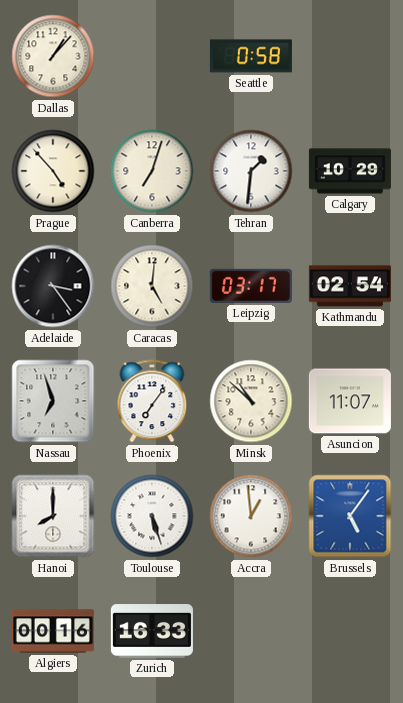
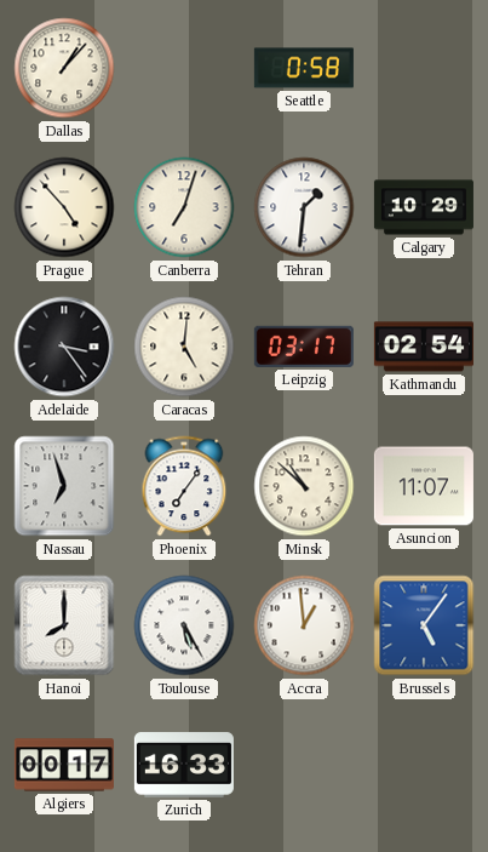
Toulouse: 5:27 -> 5:25 (184, 625)
Algiers: 00:16 -> 00:17 (64, 765)
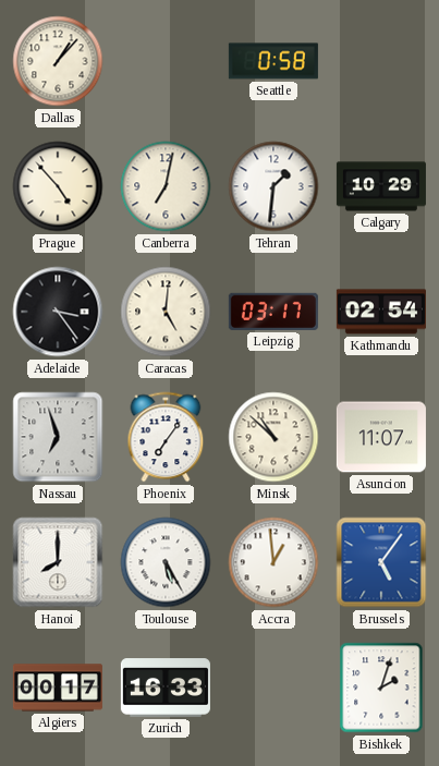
Canberra: 7:03 -> 7:02 (166, 186)
Bishkek: none -> 2:03 (381, 688)
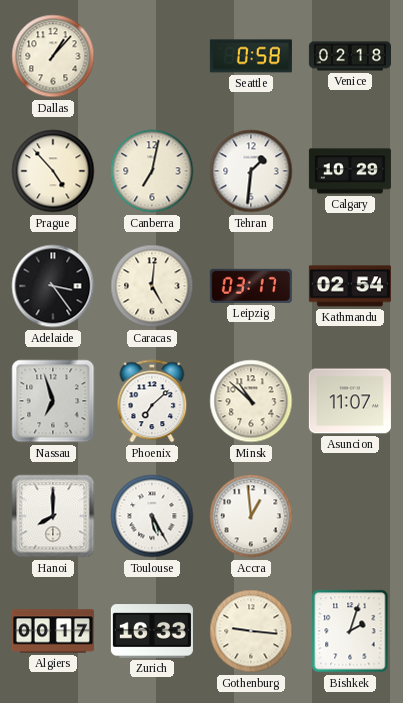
Venice: none -> 02:18 (350, 56)
Phoenix: 7:06 -> 7:08 (152, 401)
Brussels: 5:06 -> none (381, 562)
Gothenburg: none -> 9:16 (251, 631)
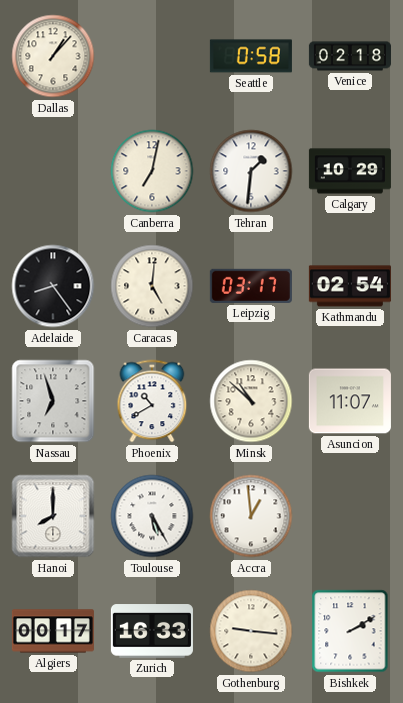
Prague: 4:53 -> none (53, 171)
Adelaide: 3:24 -> 8:24 (53, 286)
Phoenix: 7:08 -> 10:40 (152, 401)
Bishkek: 2:03 -> 2:10 (350, 631)
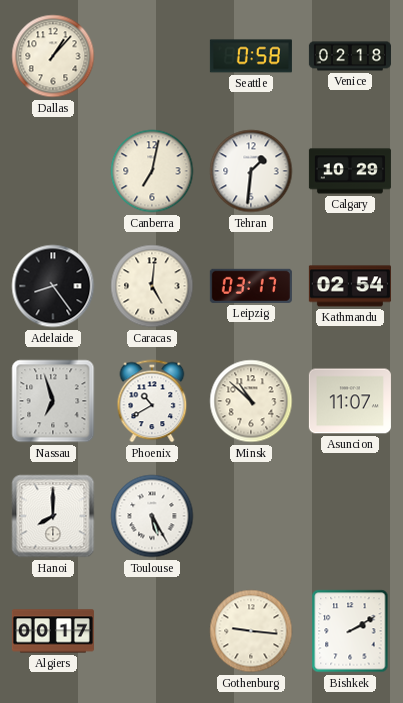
Accra: 12:59 -> none (251, 516)
Zurich: 16:33 -> none (152, 631)
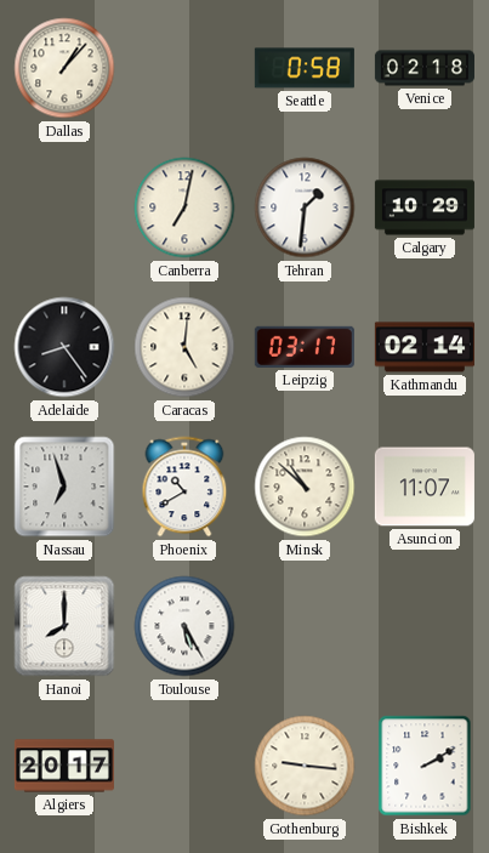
Kathmandu: 02:54 -> 02:14 (425, 347)
Algiers: 00:17 -> 20:17 (64, 766)
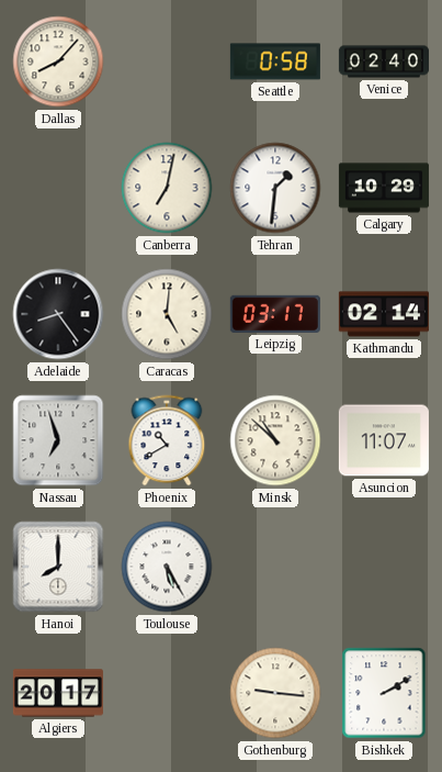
Dallas: 1:07 -> 8:07 (58, 61)
Venice: 02:18 -> 02:40 (384, 61)
